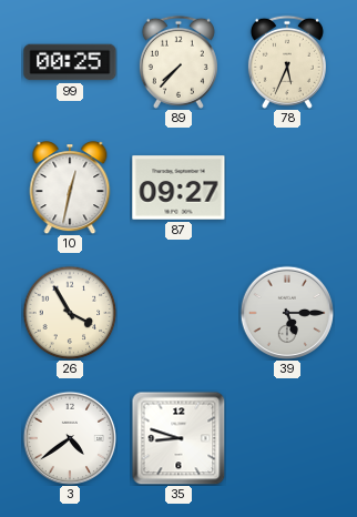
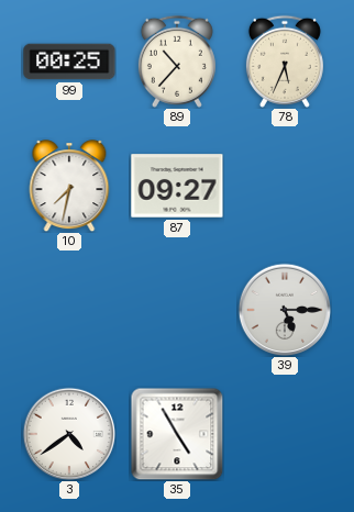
89: 7:37 -> 10:37 (177, 62)
10: 12:32 -> 7:32 (69, 186)
26: 3:55 -> none (70, 313)
35: 8:48 -> 4:55 (177, 434)
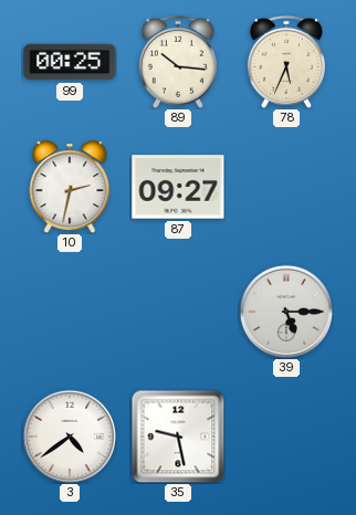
89: 10:37 -> 10:16 (178, 62)
10: 7:32 -> 2:32 (70, 187)
35: 4:55 -> 9:28 (178, 437)
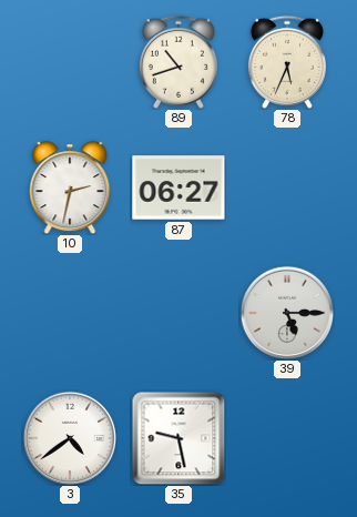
99: 00:25 -> none (70, 62)
89: 10:16 -> 10:42 (178, 62)
87: 09:27 -> 06:27 (178, 187)
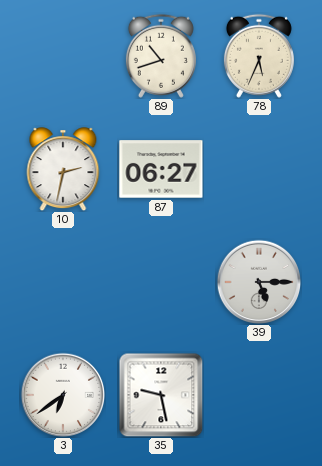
3: 4:39 -> 6:39 (63, 395)
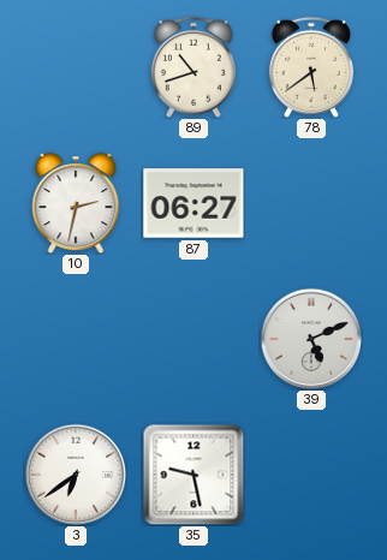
78: 5:34 -> 5:39 (311, 67)
39: 5:15 -> 5:11 (311, 339)
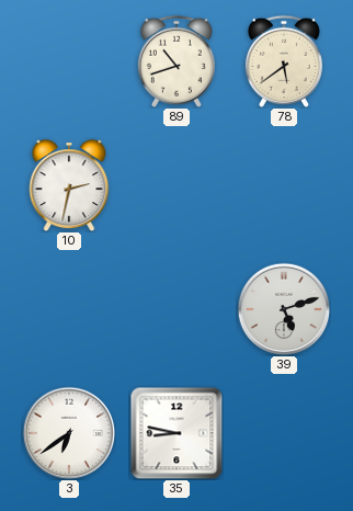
87: 06:27 -> none (194, 203)
39: 5:11 -> 5:12 (284, 309)
35: 9:28 -> 8:47 (176, 433)
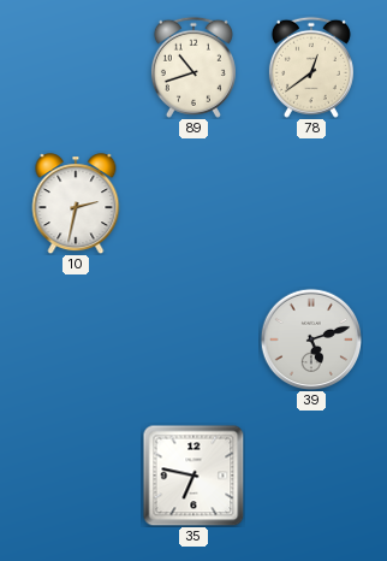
78: 5:39 -> 12:39 (311, 67)
3: 6:39 -> none (69, 433)
35: 8:47 -> 6:47 (194, 476)
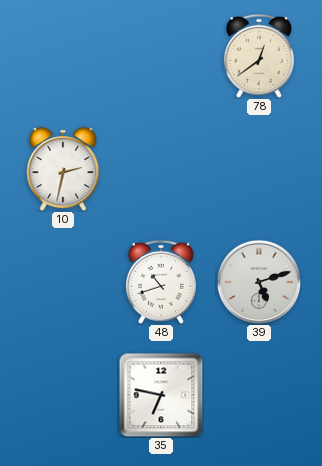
89: 10:42 -> none (194, 67)
48: none -> 10:42 (161, 282)
